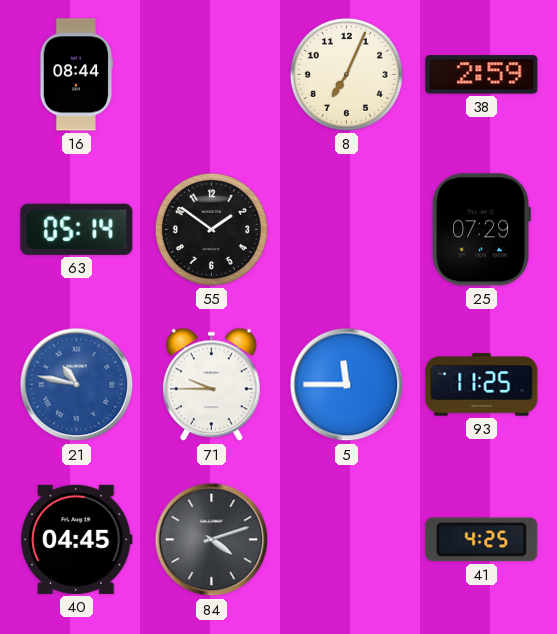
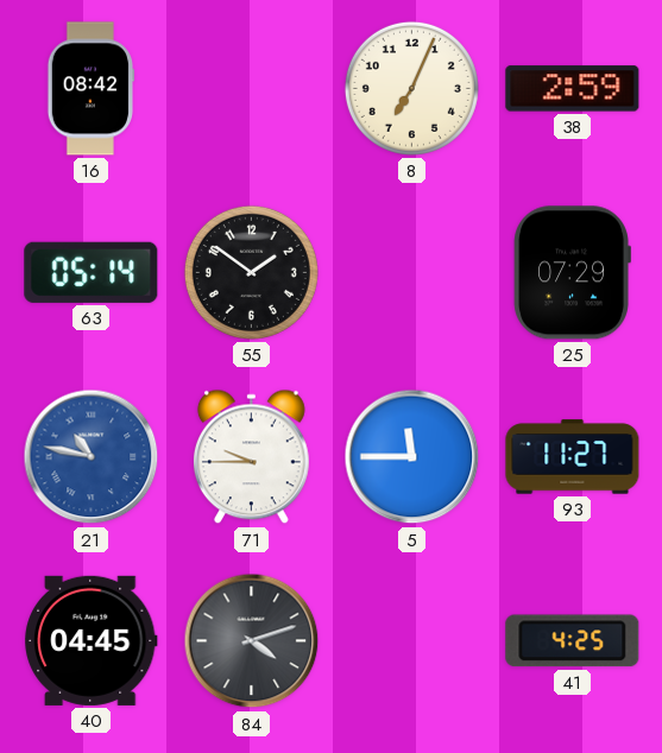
16: 08:44 -> 08:42 (90, 89)
93: 11:25 -> 11:27 (573, 457)
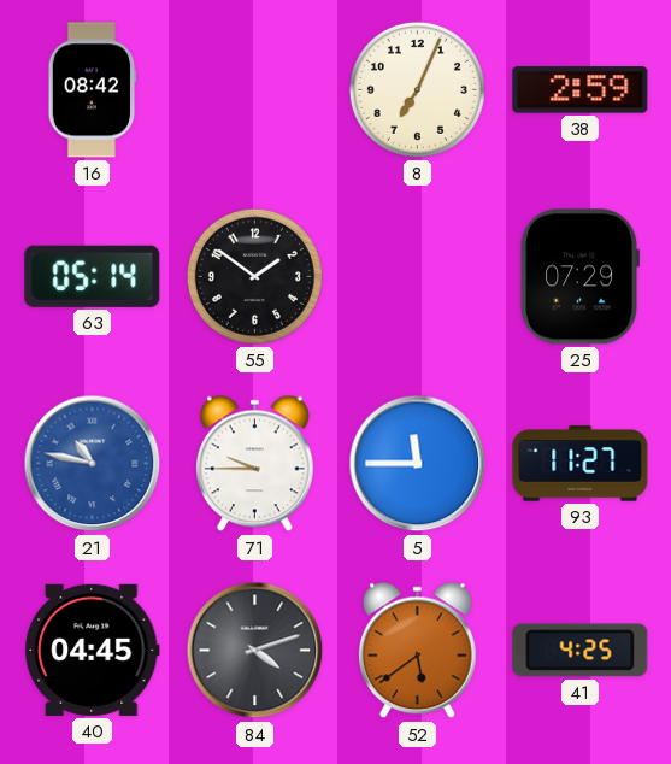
52: none -> 5:39 (417, 651)
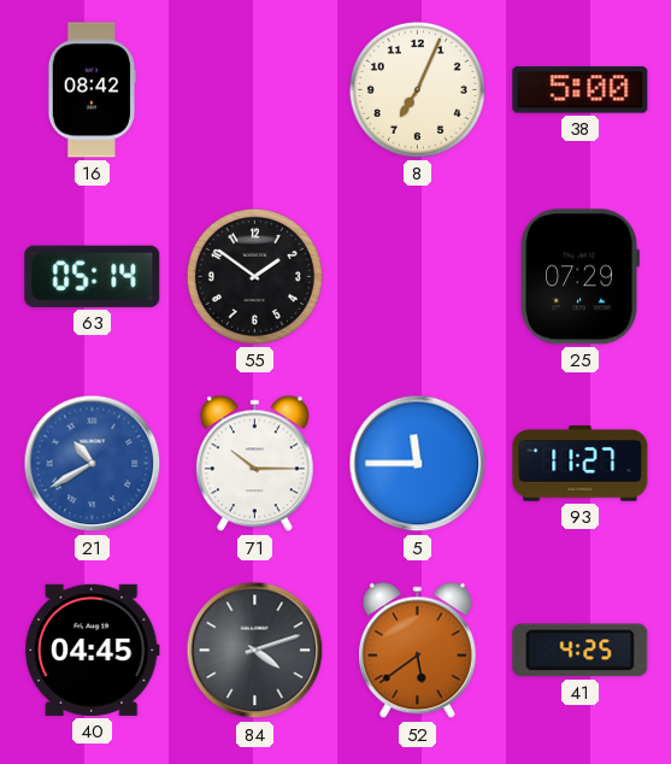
38: 2:59 -> 5:00 (581, 90)
21: 10:47 -> 10:40 (93, 464)
71: 9:45 -> 10:15 (254, 464)
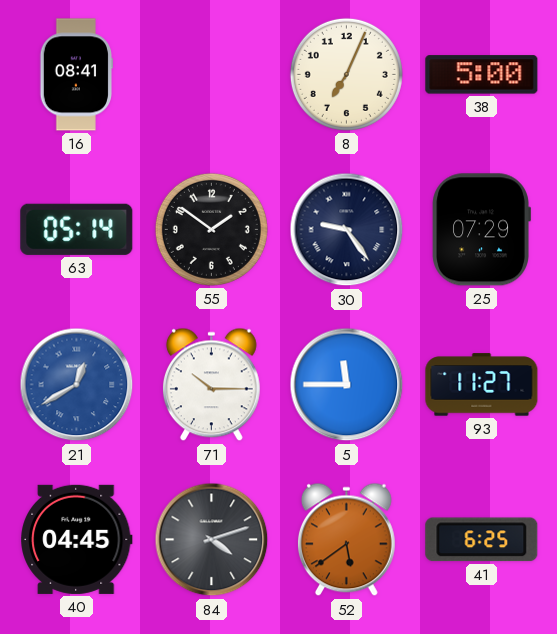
16: 08:42 -> 08:41 (76, 75)
30: none -> 9:24 (347, 230)
21: 10:40 -> 12:40 (77, 385)
41: 4:25 -> 6:25 (482, 540)
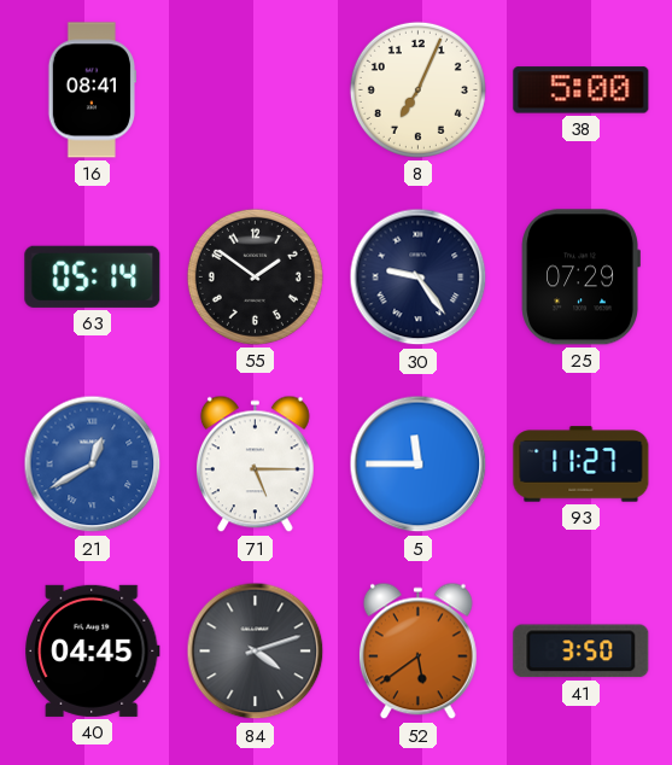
71: 10:15 -> 5:15 (255, 465)
41: 6:25 -> 3:50 (582, 652)
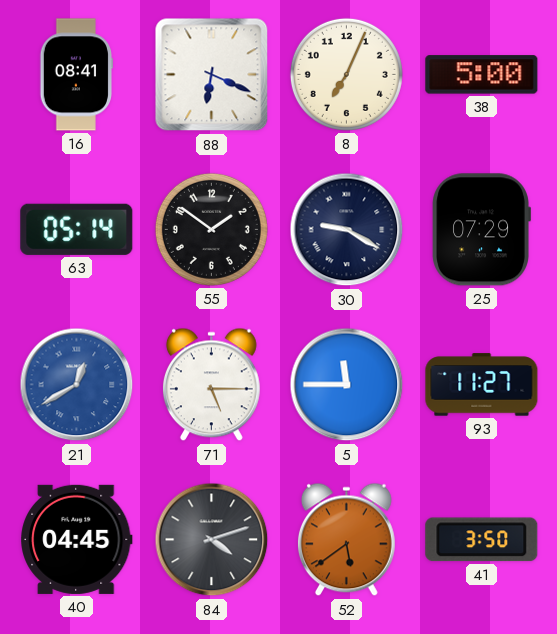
88: none -> 6:19 (212, 75)
30: 9:24 -> 9:20 (347, 230)
